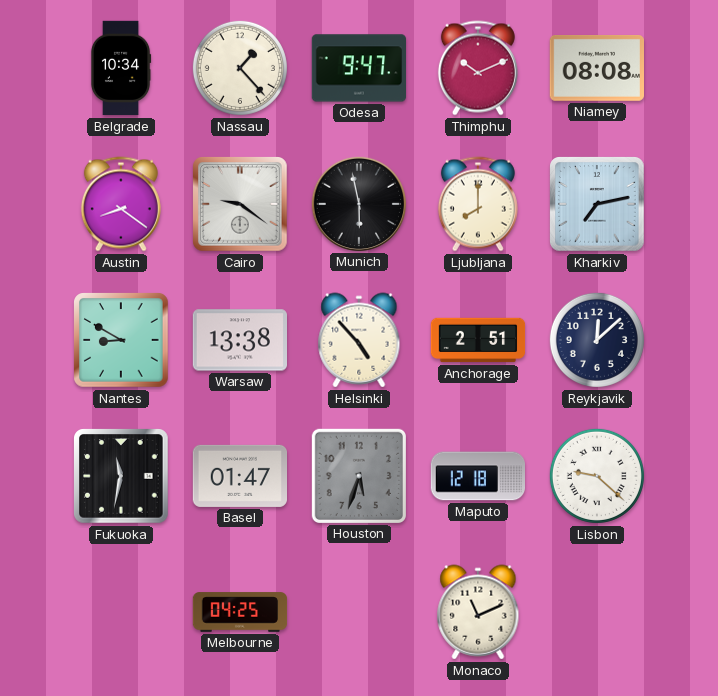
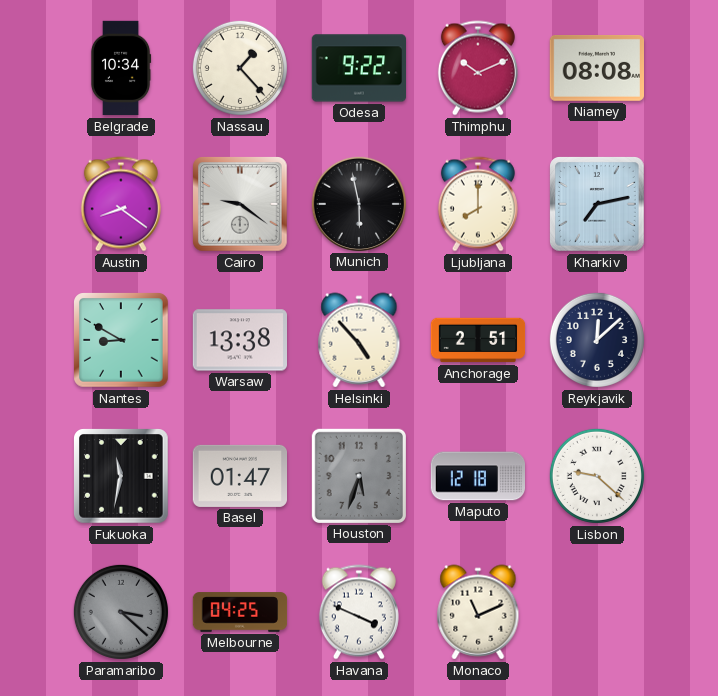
Odesa: 9:47 -> 9:22 (359, 68)
Paramaribo: none -> 3:22 (121, 612)
Havana: none -> 3:49 (359, 612)
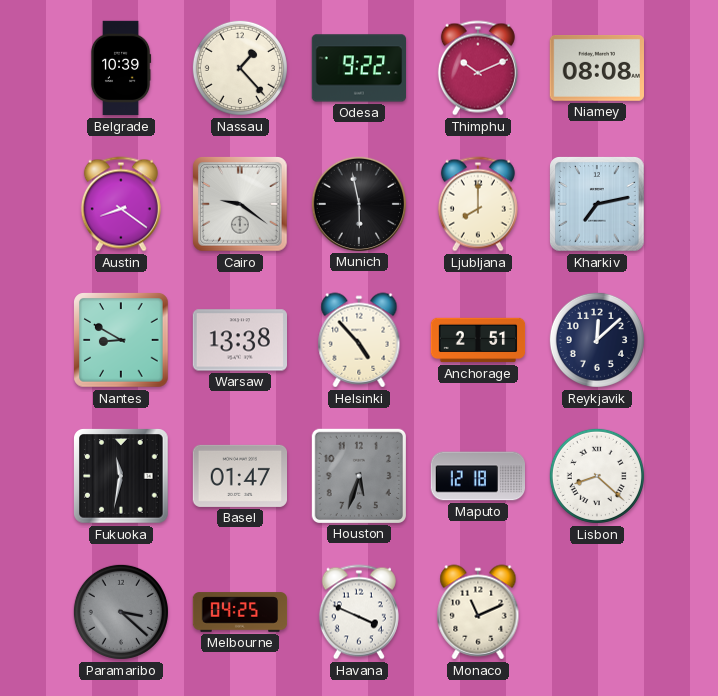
Belgrade: 10:34 -> 10:39 (121, 68)
Lisbon: 9:22 -> 8:22 (597, 476)
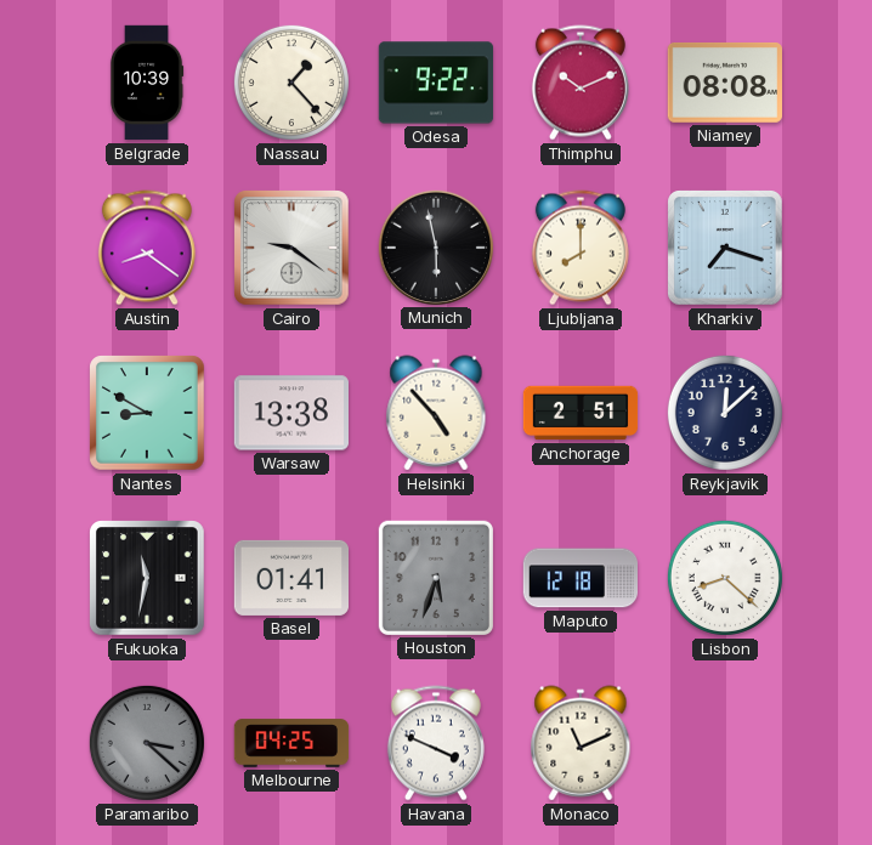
Kharkiv: 7:13 -> 7:18 (725, 248)
Basel: 01:47 -> 01:41 (290, 578)
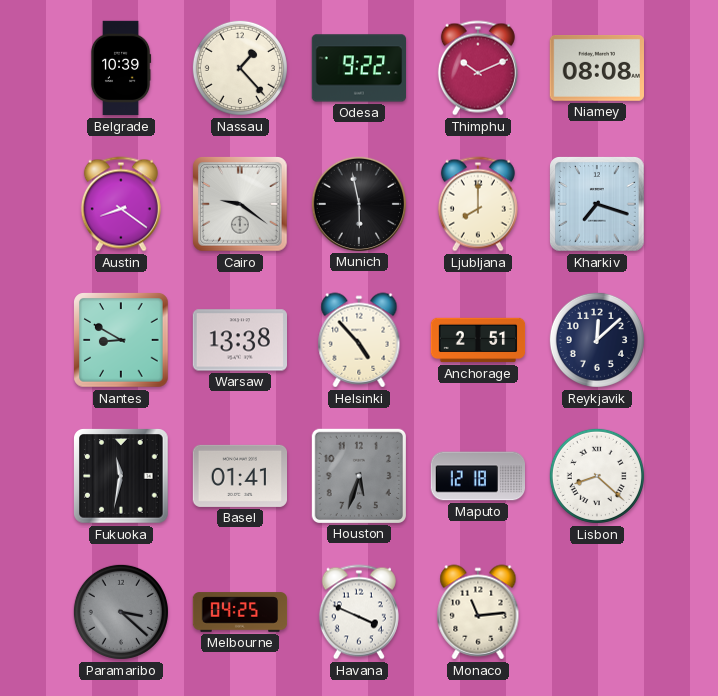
Monaco: 11:11 -> 11:14 (478, 612)
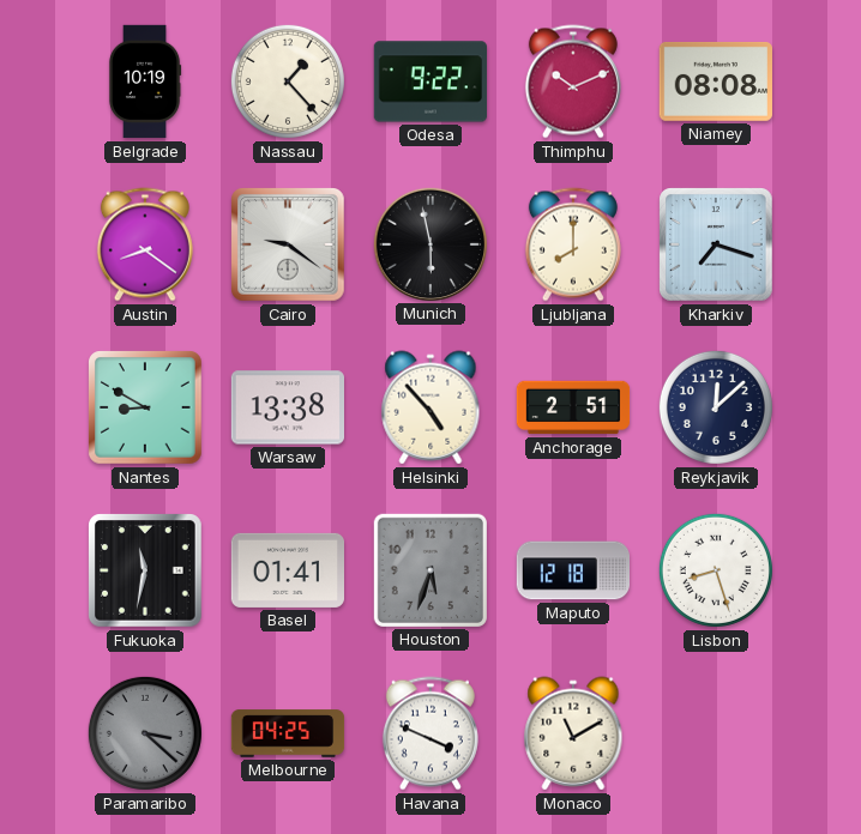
Belgrade: 10:39 -> 10:19 (145, 81)
Lisbon: 8:22 -> 8:27 (716, 570)
Monaco: 11:14 -> 11:10 (573, 733)
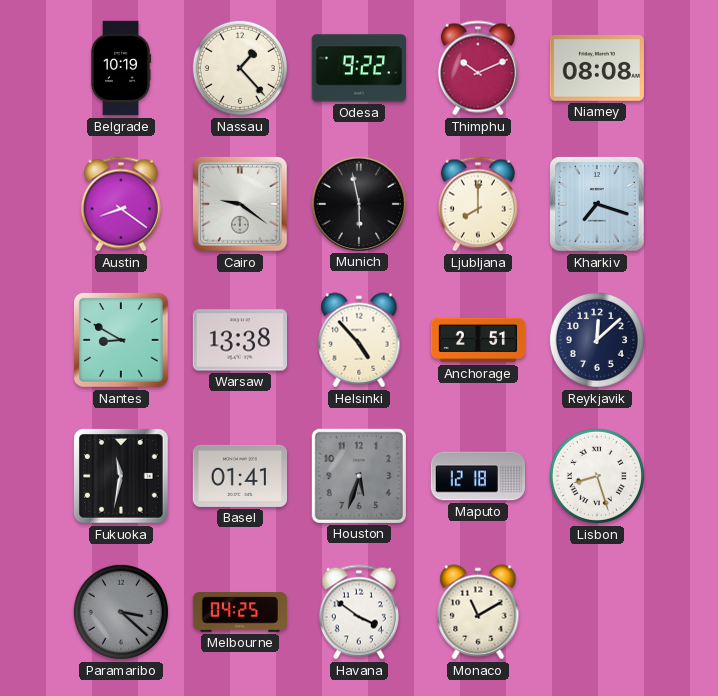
Havana: 3:49 -> 3:51 (359, 612)
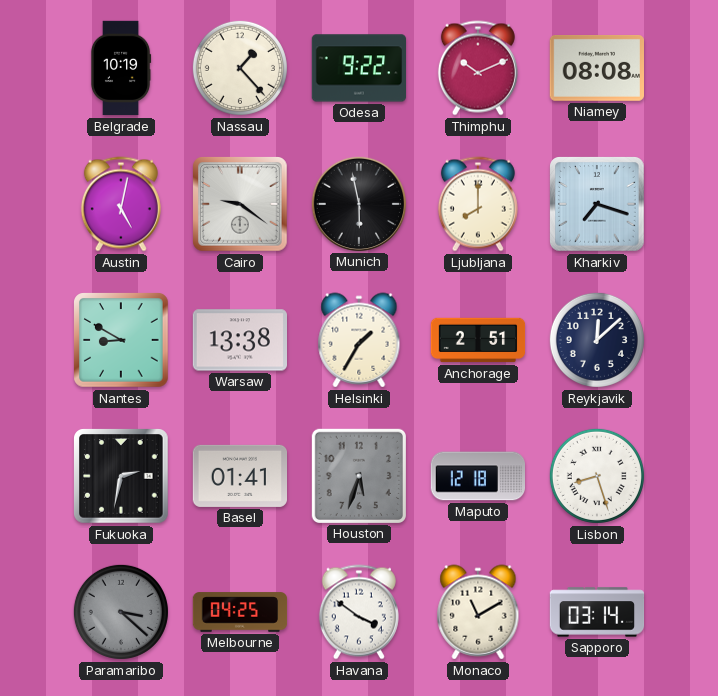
Austin: 8:21 -> 5:02 (121, 204)
Helsinki: 4:53 -> 1:35 (359, 340)
Fukuoka: 11:32 -> 2:32 (121, 476)
Sapporo: none -> 03:14 (597, 612)
